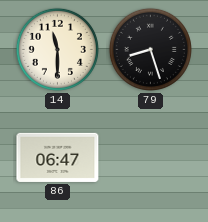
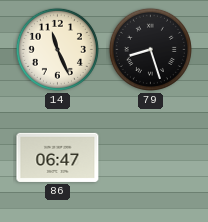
14: 11:30 -> 11:26 (57, 49)
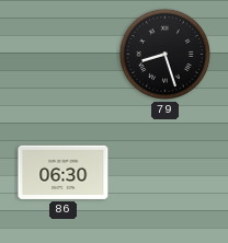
14: 11:26 -> none (57, 49)
86: 06:47 -> 06:30 (64, 172)
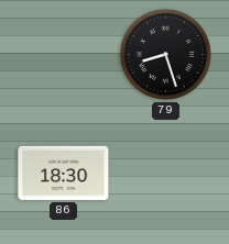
86: 06:30 -> 18:30 (64, 173)
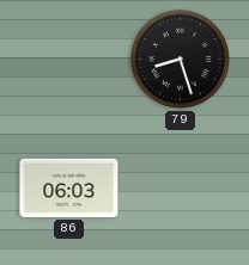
86: 18:30 -> 06:03 (69, 187)
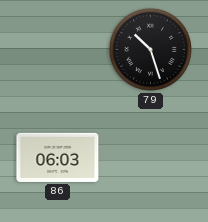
79: 8:27 -> 10:27 (150, 49)
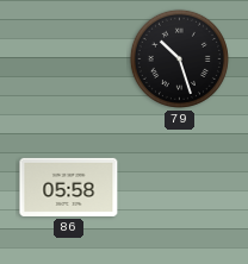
86: 06:03 -> 05:58 (69, 187)
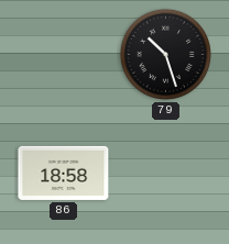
86: 05:58 -> 18:58 (64, 173)
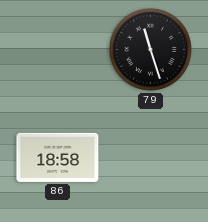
79: 10:27 -> 11:27 (150, 49)
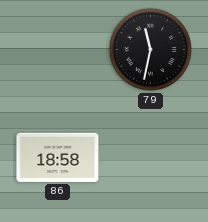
79: 11:27 -> 11:32 (150, 49)
